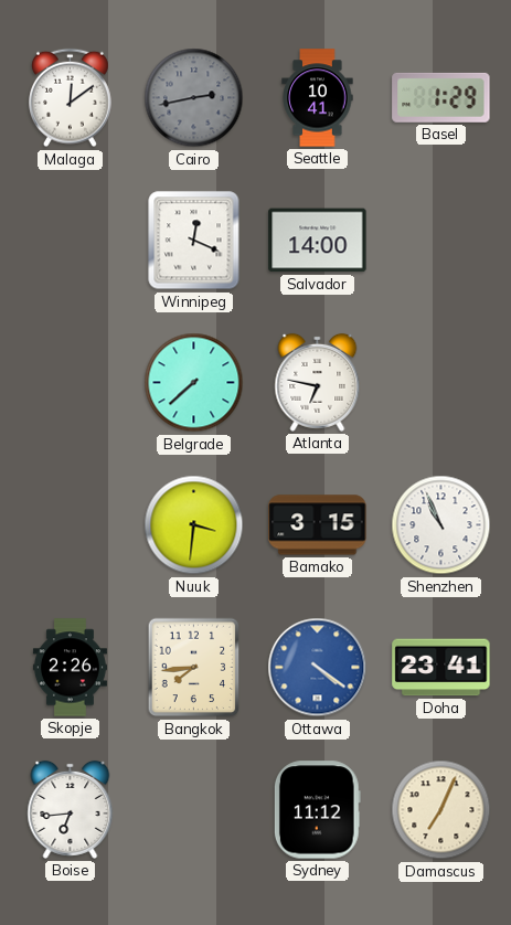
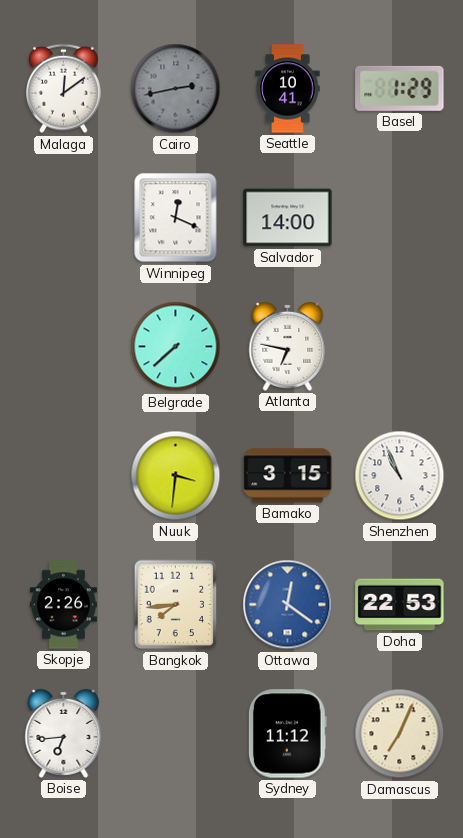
Ottawa: 4:21 -> 12:21 (288, 605)
Doha: 23:41 -> 22:53 (400, 605)
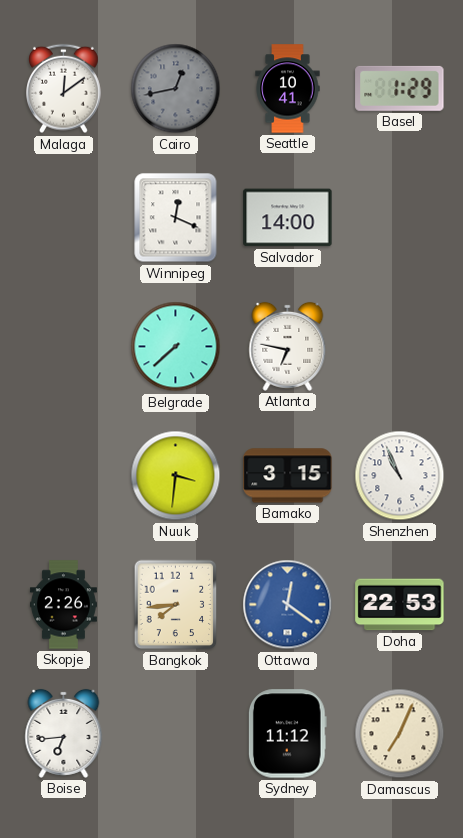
Cairo: 2:43 -> 12:43 (176, 89)
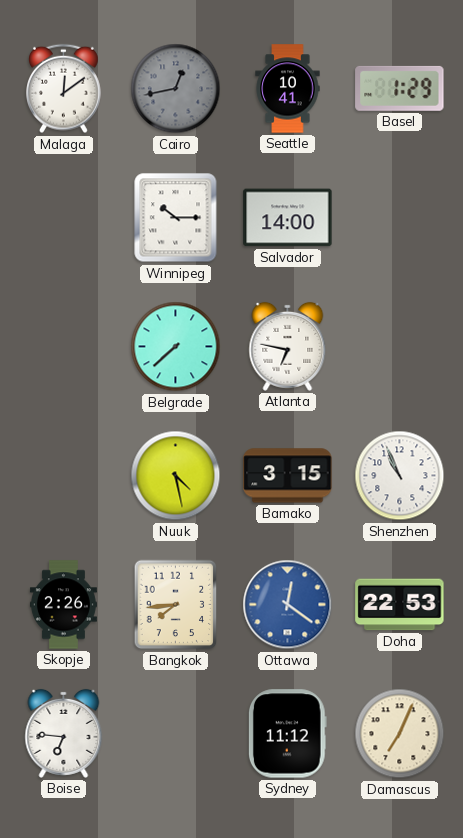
Winnipeg: 12:19 -> 10:15 (176, 218)
Nuuk: 3:31 -> 4:28 (176, 476)
Boise: 6:44 -> 6:46 (64, 733)
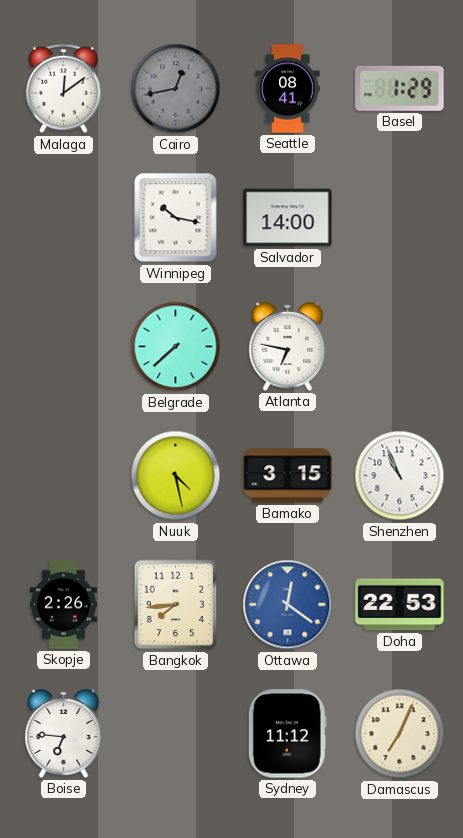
Seattle: 10:41 -> 08:41 (288, 89)
Winnipeg: 10:15 -> 10:17 (176, 218)
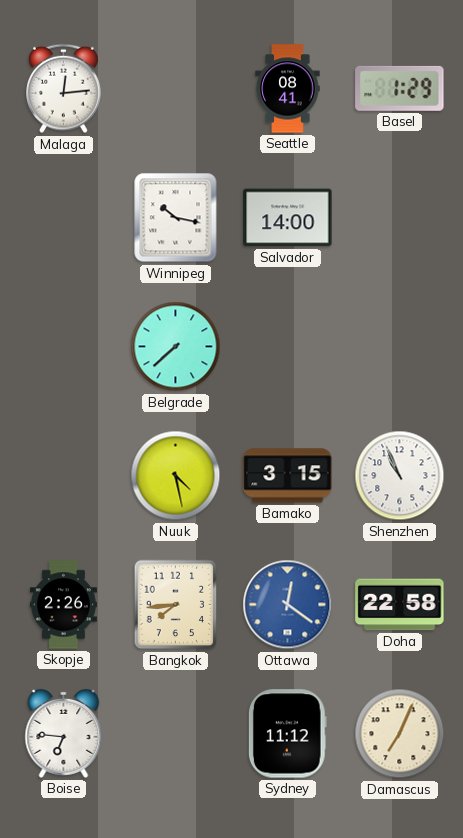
Malaga: 12:09 -> 12:14 (64, 89)
Cairo: 12:43 -> none (176, 89)
Atlanta: 6:47 -> none (288, 346)
Doha: 22:53 -> 22:58 (400, 605)
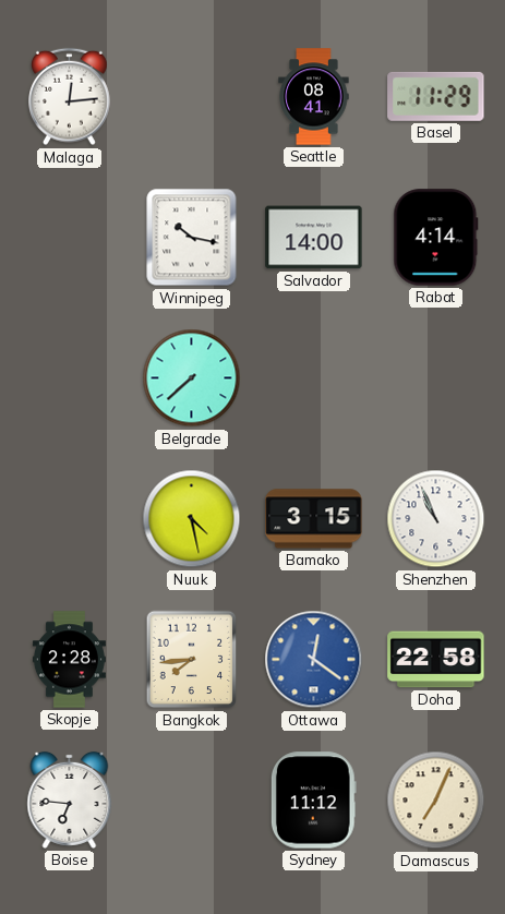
Basel: 1:29 -> 11:29 (436, 96)
Rabat: none -> 4:14 (436, 238)
Skopje: 2:26 -> 2:28 (69, 660)
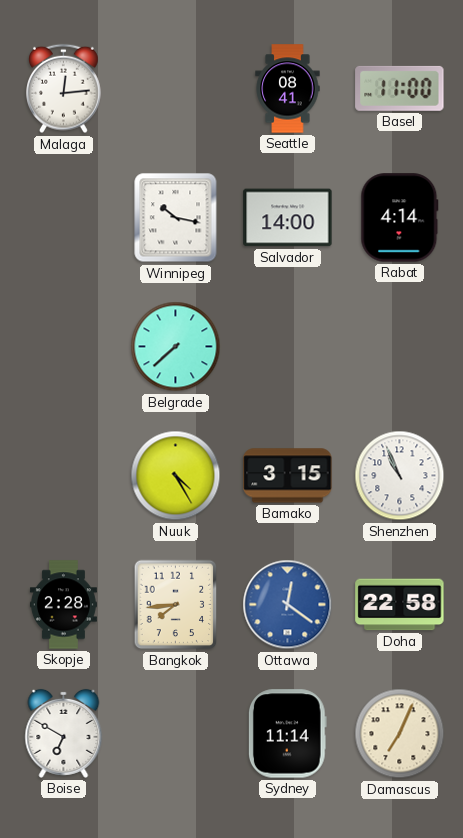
Basel: 11:29 -> 11:00 (400, 88)
Nuuk: 4:28 -> 4:25 (176, 476)
Boise: 6:46 -> 6:50 (64, 733)
Sydney: 11:12 -> 11:14 (287, 734)
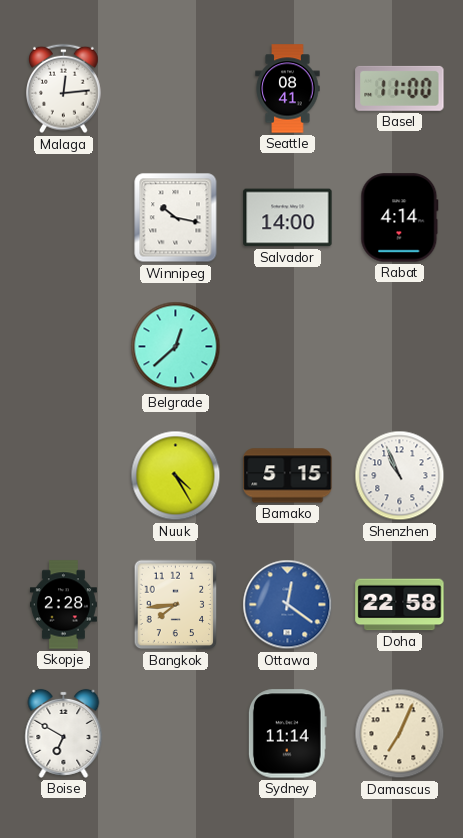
Belgrade: 7:38 -> 12:38 (176, 347)
Bamako: 3:15 -> 5:15 (288, 476)
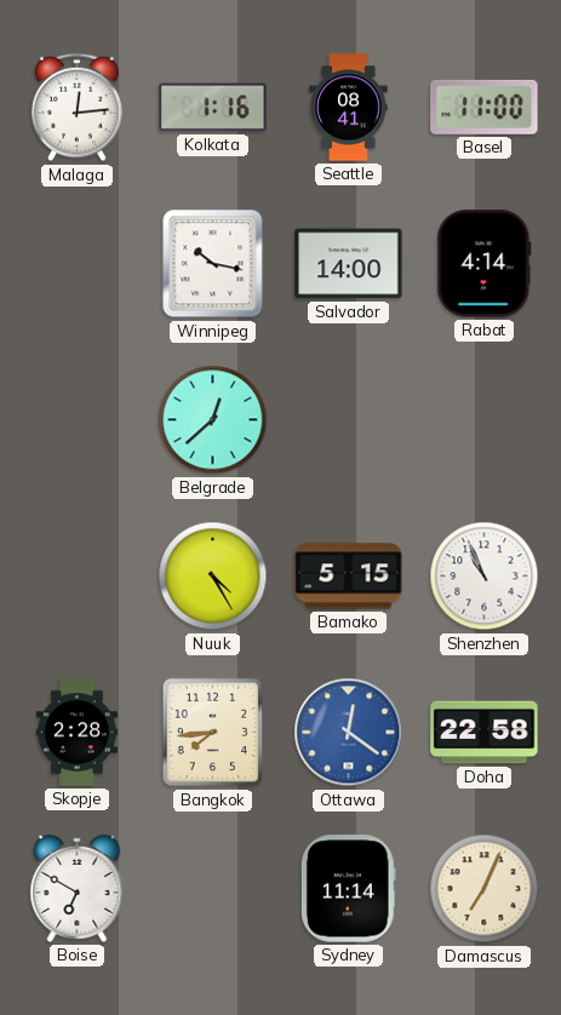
Kolkata: none -> 1:16 (213, 108)
